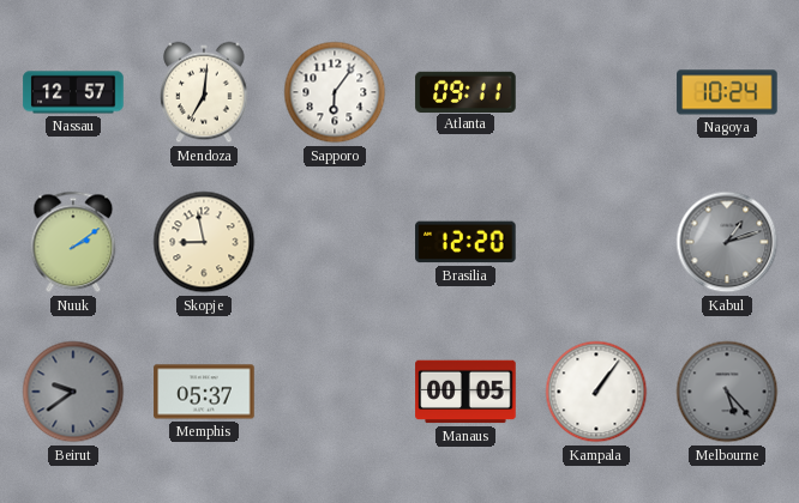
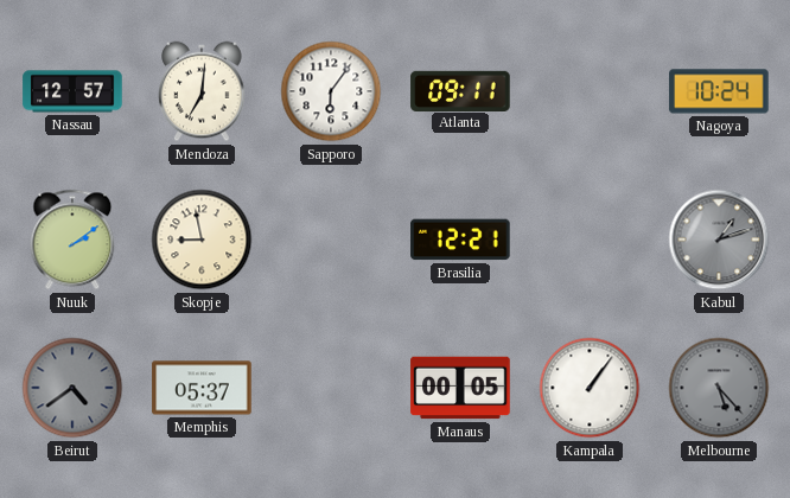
Brasilia: 12:20 -> 12:21 (460, 240)
Beirut: 9:39 -> 4:39 (72, 388)
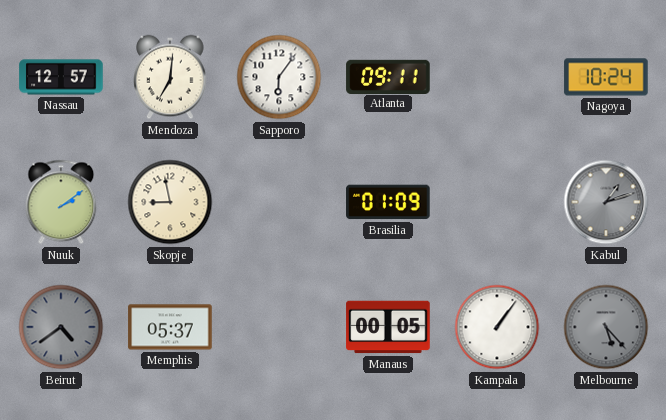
Brasilia: 12:21 -> 01:09 (388, 202)
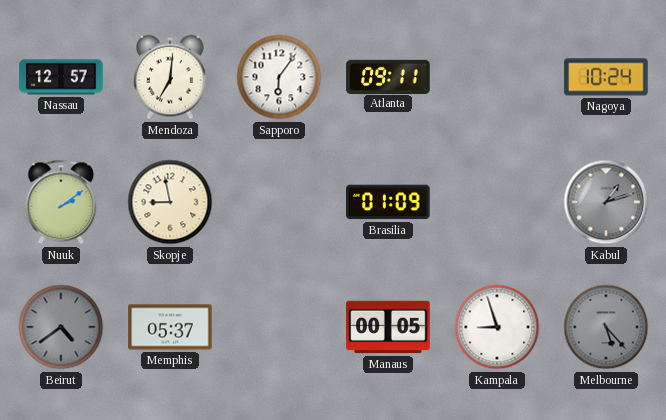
Kampala: 1:06 -> 8:57 (497, 327)
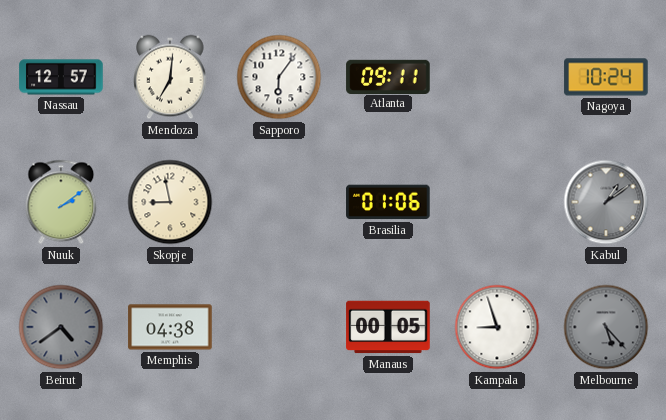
Brasilia: 01:09 -> 01:06 (388, 202)
Kabul: 1:12 -> 1:09 (606, 202)
Memphis: 05:37 -> 04:38 (170, 327)
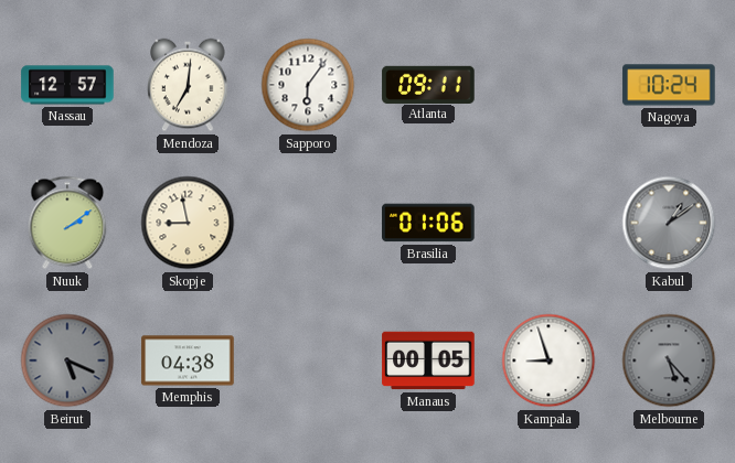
Beirut: 4:39 -> 5:19 (67, 360)
